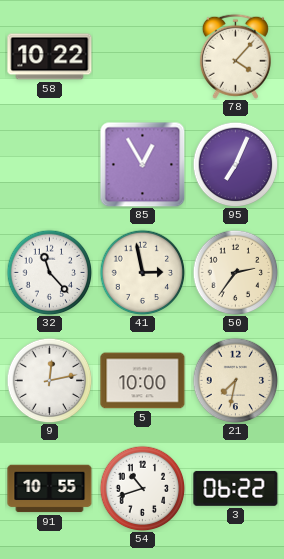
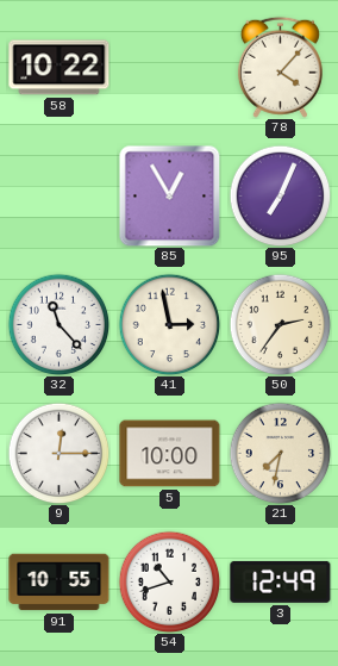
9: 12:13 -> 12:15 (58, 453)
3: 06:22 -> 12:49 (281, 581)
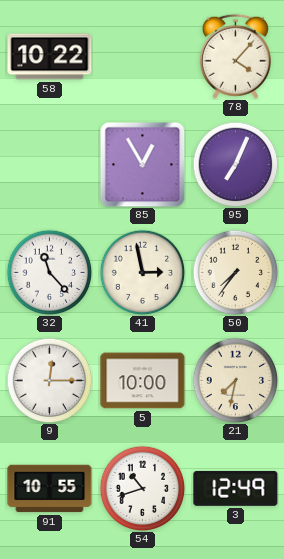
50: 2:36 -> 7:36 (235, 272)
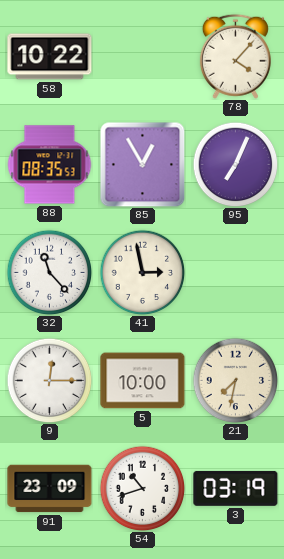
88: none -> 08:35 (49, 165)
50: 7:36 -> none (235, 272)
91: 10:55 -> 23:09 (50, 489)
3: 12:49 -> 03:19 (236, 488)
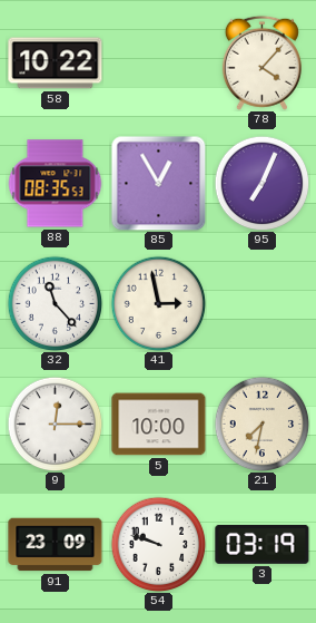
54: 10:42 -> 9:48 (158, 544)
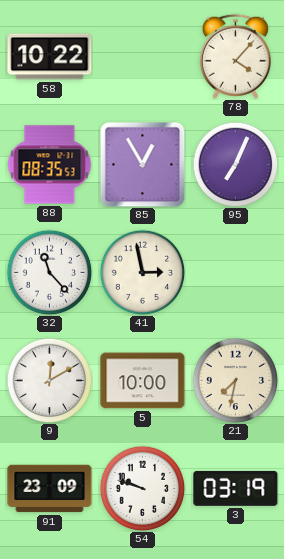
9: 12:15 -> 12:10 (49, 380)
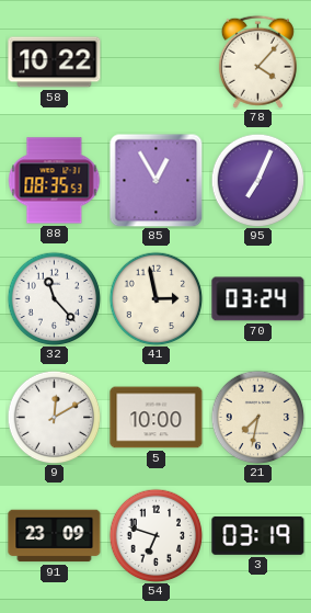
70: none -> 03:24 (258, 299)
54: 9:48 -> 6:48 (155, 535)
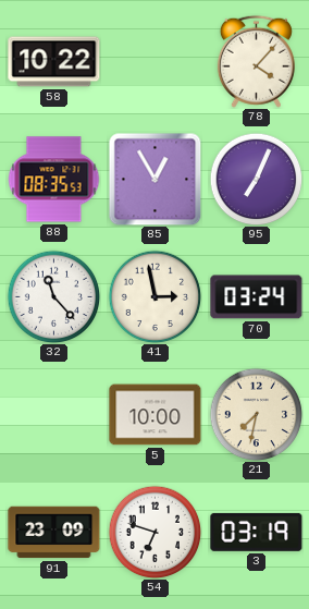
9: 12:10 -> none (54, 417)
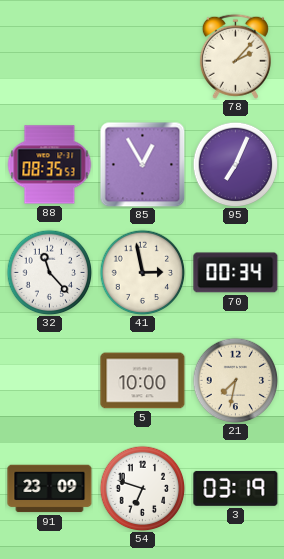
58: 10:22 -> none (54, 62)
78: 4:07 -> 2:07 (235, 56)
70: 03:24 -> 00:34 (236, 273)
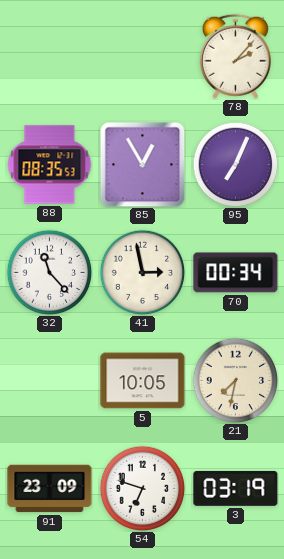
5: 10:00 -> 10:05 (143, 381)
